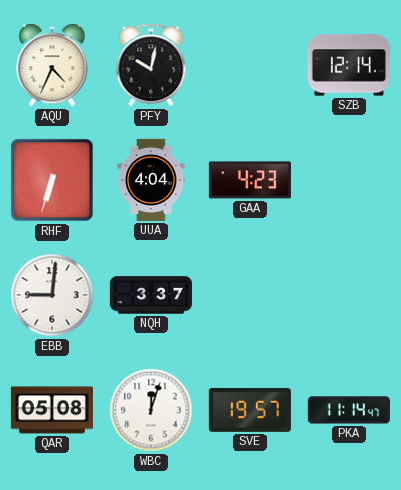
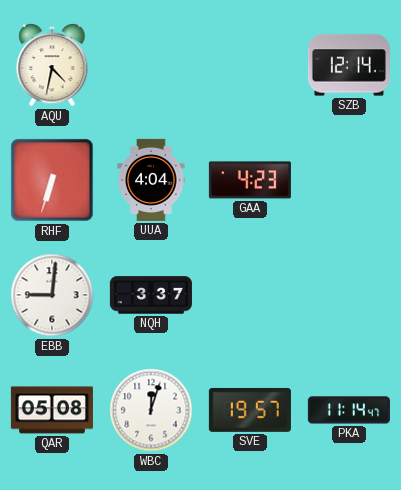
AQU: 4:34 -> 4:32 (52, 65)
PFY: 10:02 -> none (151, 65)
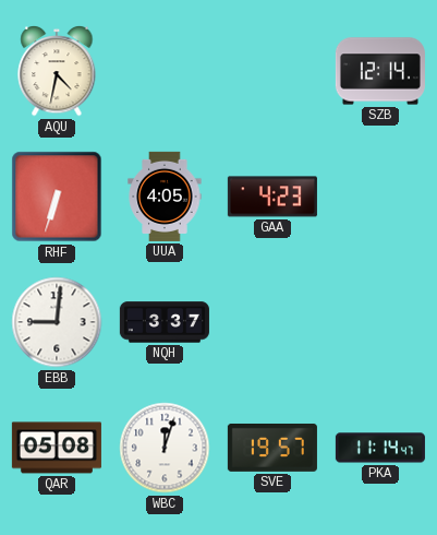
UUA: 4:04 -> 4:05 (165, 197)
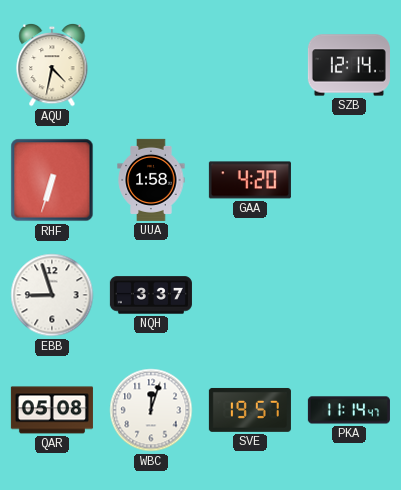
UUA: 4:05 -> 1:58 (151, 180)
GAA: 4:23 -> 4:20 (250, 180)
EBB: 9:01 -> 8:57 (52, 295)
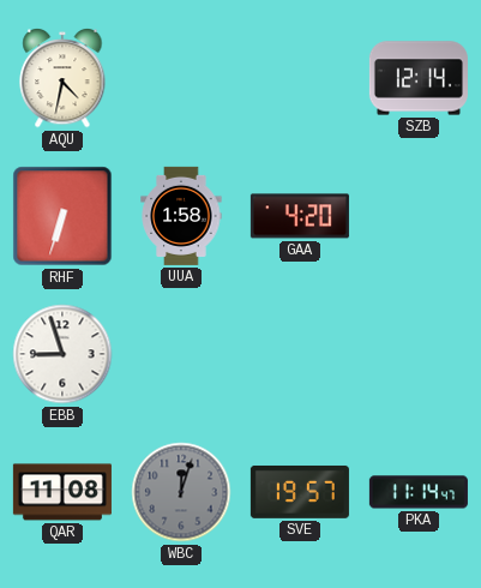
NQH: 3:37 -> none (151, 295)
QAR: 05:08 -> 11:08 (62, 492)
WBC dial: white -> grey (181, 492)
